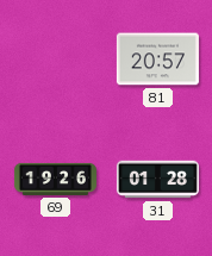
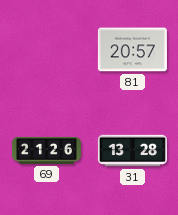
69: 19:26 -> 21:26 (46, 150)
31: 01:28 -> 13:28 (132, 151)
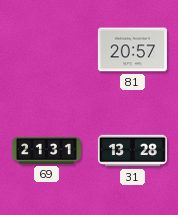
69: 21:26 -> 21:31 (46, 150)
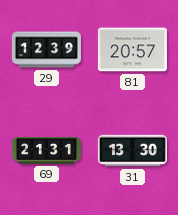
29: none -> 12:39 (46, 50)
31: 13:28 -> 13:30 (132, 151)
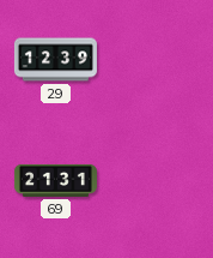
81: 20:57 -> none (132, 50)
31: 13:30 -> none (132, 151)
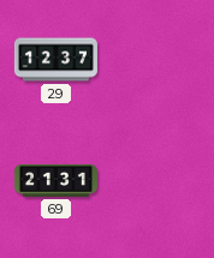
29: 12:39 -> 12:37 (55, 60)
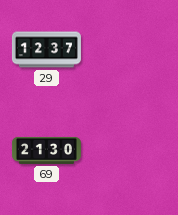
69: 21:31 -> 21:30 (46, 150)
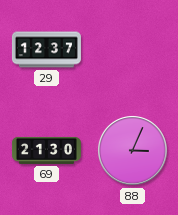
88: none -> 3:04 (133, 151)
